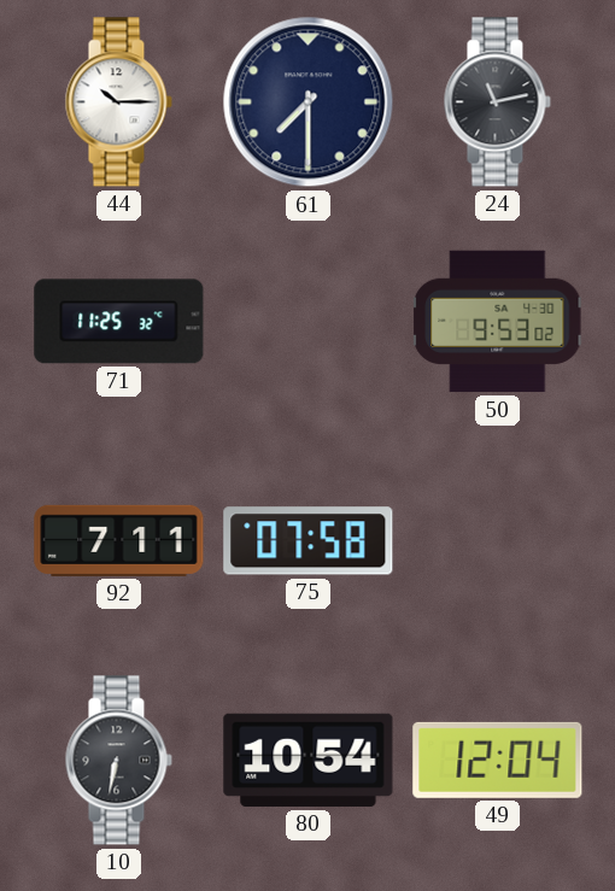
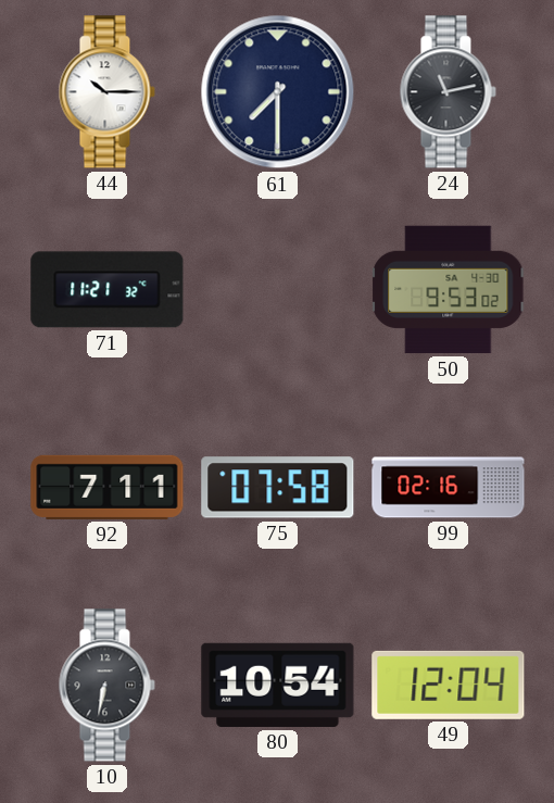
71: 11:25 -> 11:21 (108, 290)
99: none -> 02:16 (449, 488)
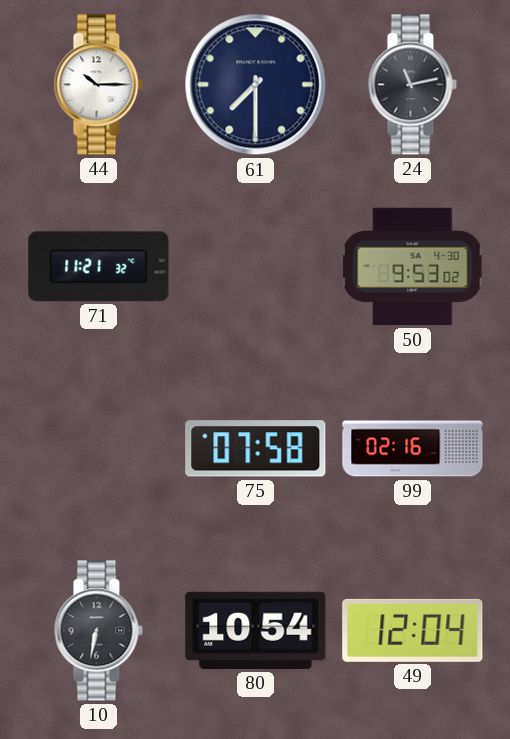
92: 7:11 -> none (108, 487)
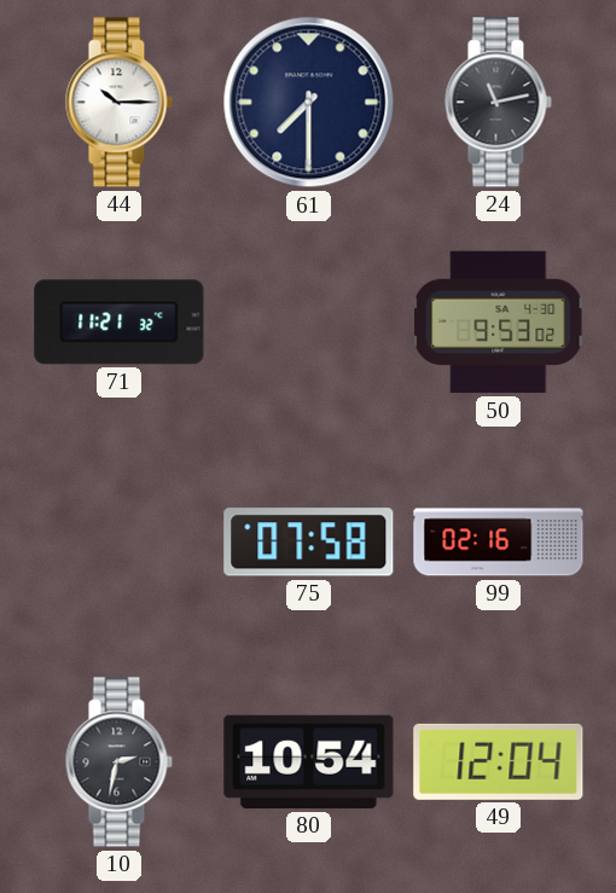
10: 6:32 -> 2:32 (118, 762)
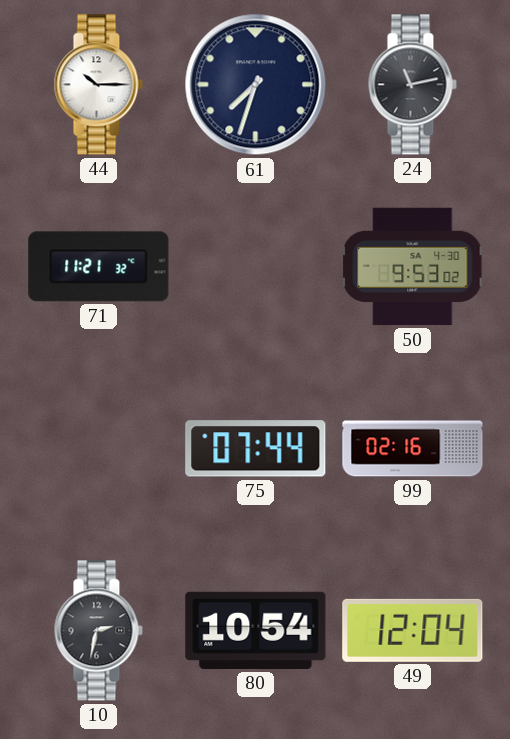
61: 7:30 -> 7:33 (256, 85)
75: 07:58 -> 07:44 (256, 449)
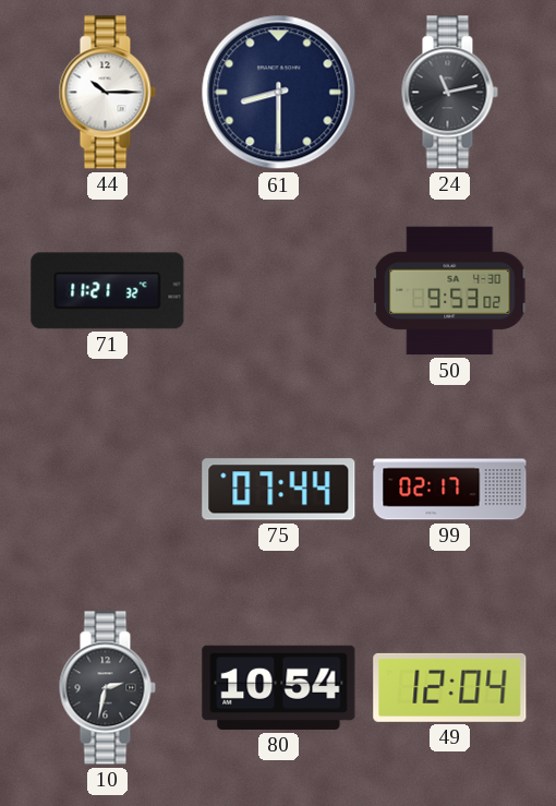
61: 7:33 -> 8:30 (279, 93)
99: 02:16 -> 02:17 (450, 490)
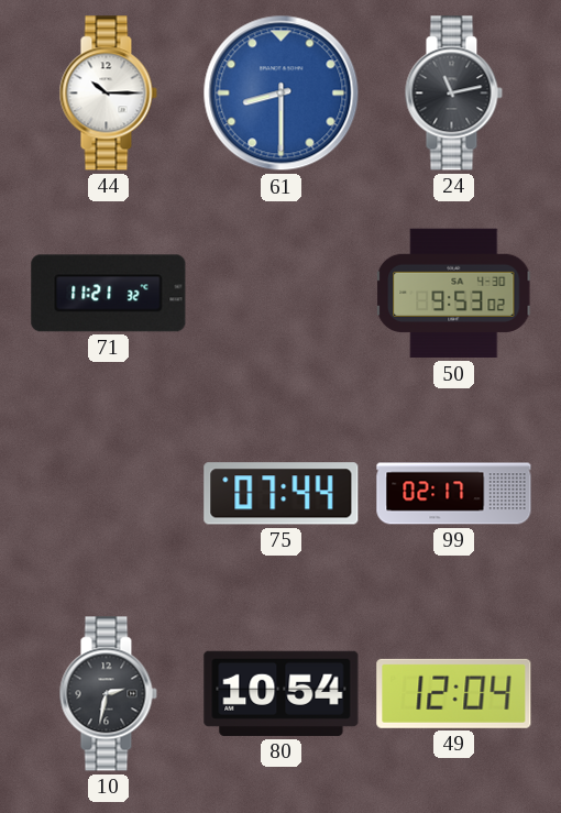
61 dial: navy -> blue (282, 94)
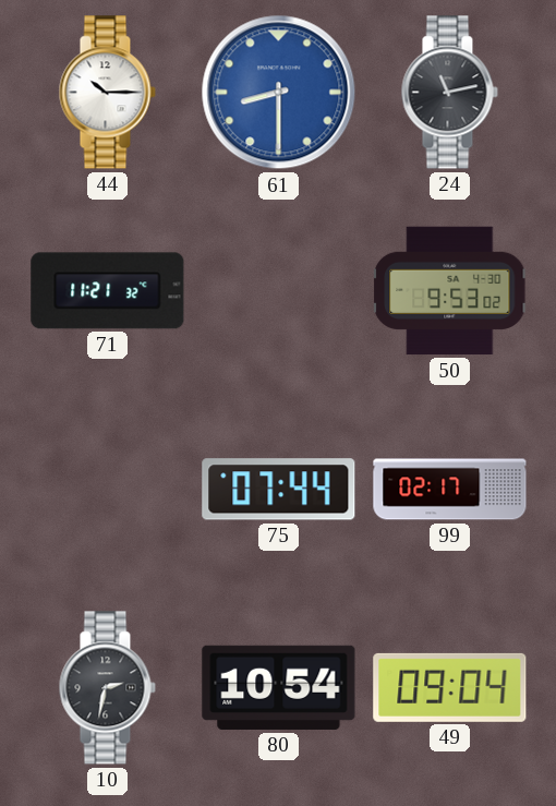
49: 12:04 -> 09:04 (450, 687)
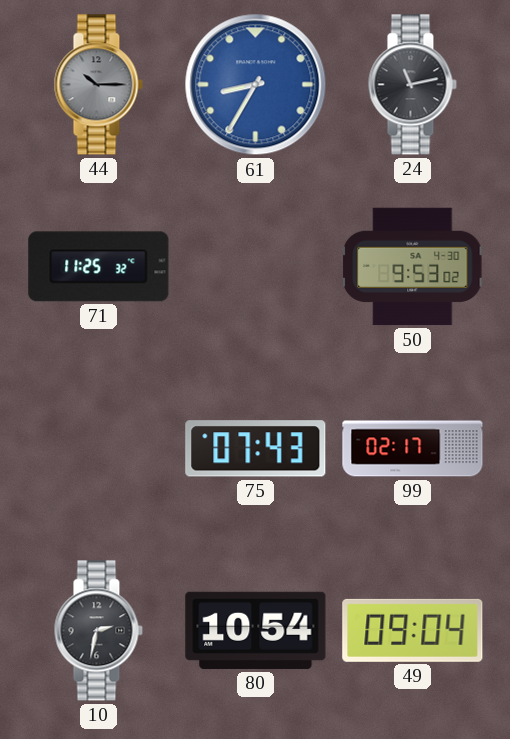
44 dial: white -> grey (98, 85)
61: 8:30 -> 8:35 (256, 85)
71: 11:21 -> 11:25 (99, 267)
75: 07:44 -> 07:43 (256, 449)
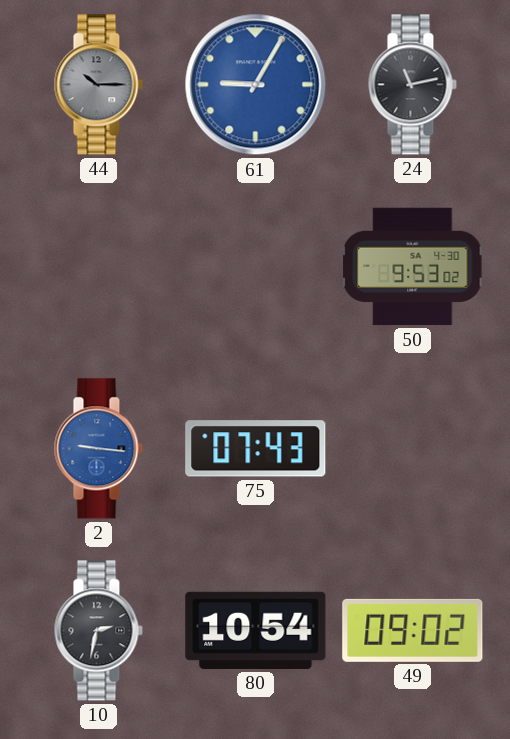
61: 8:35 -> 9:05 (256, 85)
71: 11:25 -> none (99, 267)
2: none -> 9:16 (98, 449)
99: 02:17 -> none (413, 449)
49: 09:04 -> 09:02 (413, 630)
